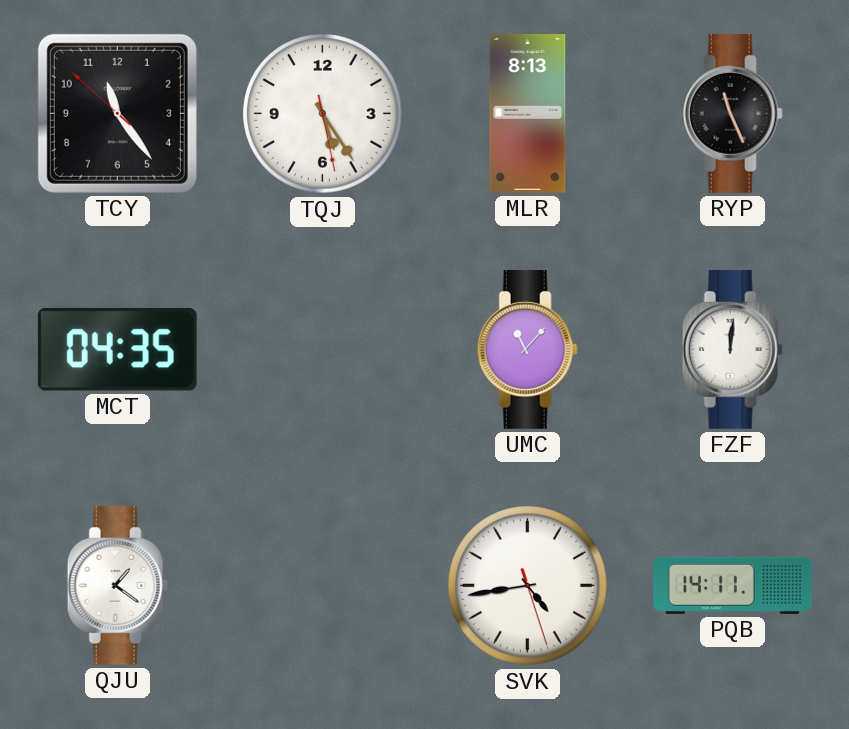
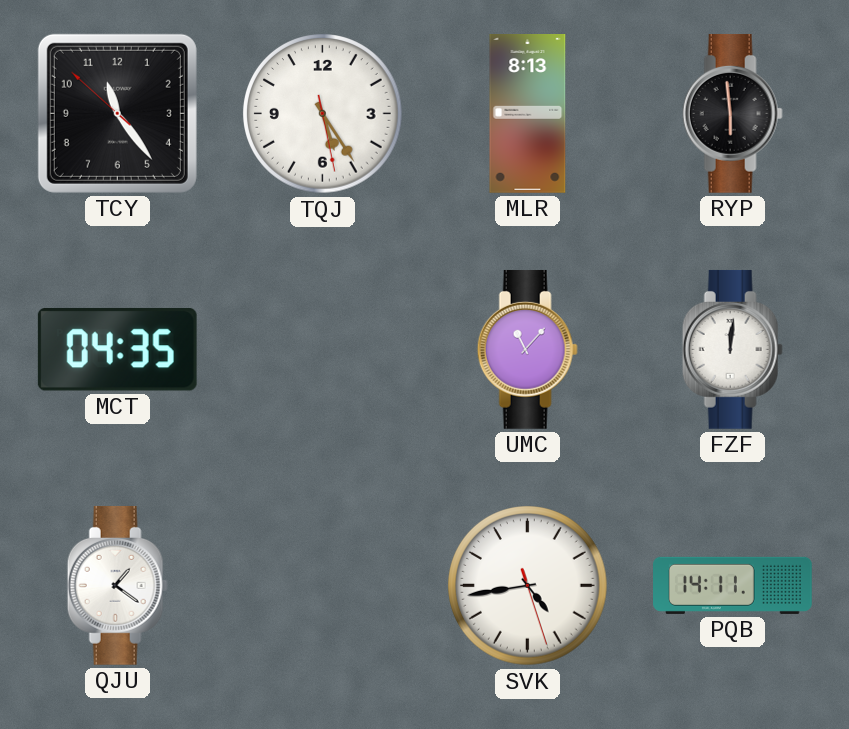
RYP: 11:26 -> 5:59 (732, 113)
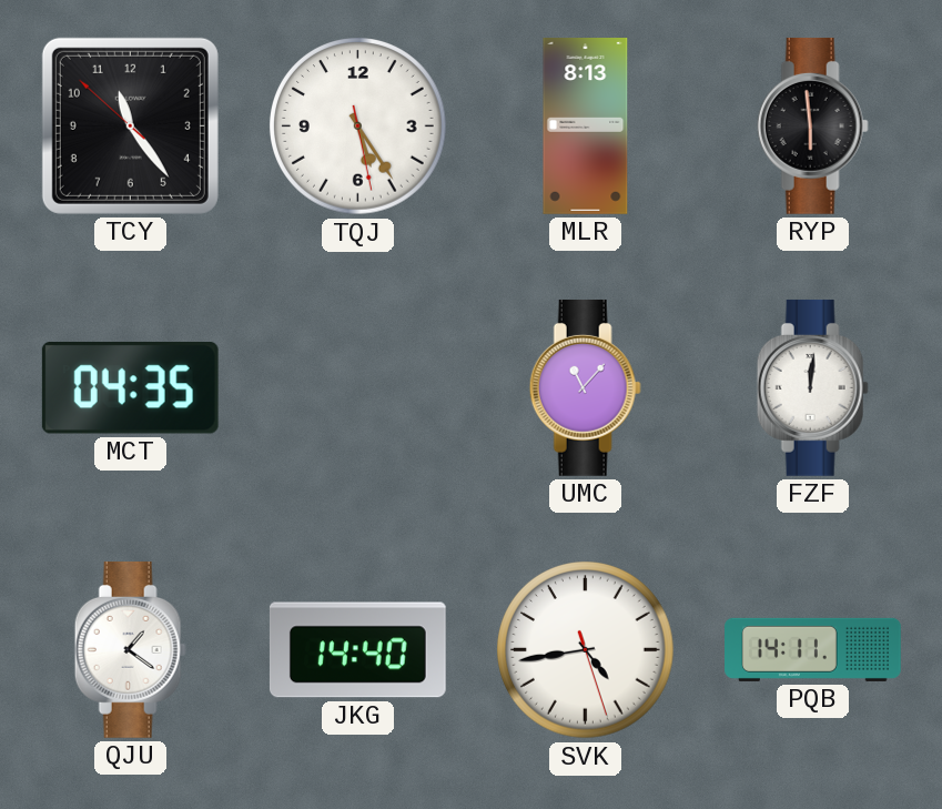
JKG: none -> 14:40 (357, 650)
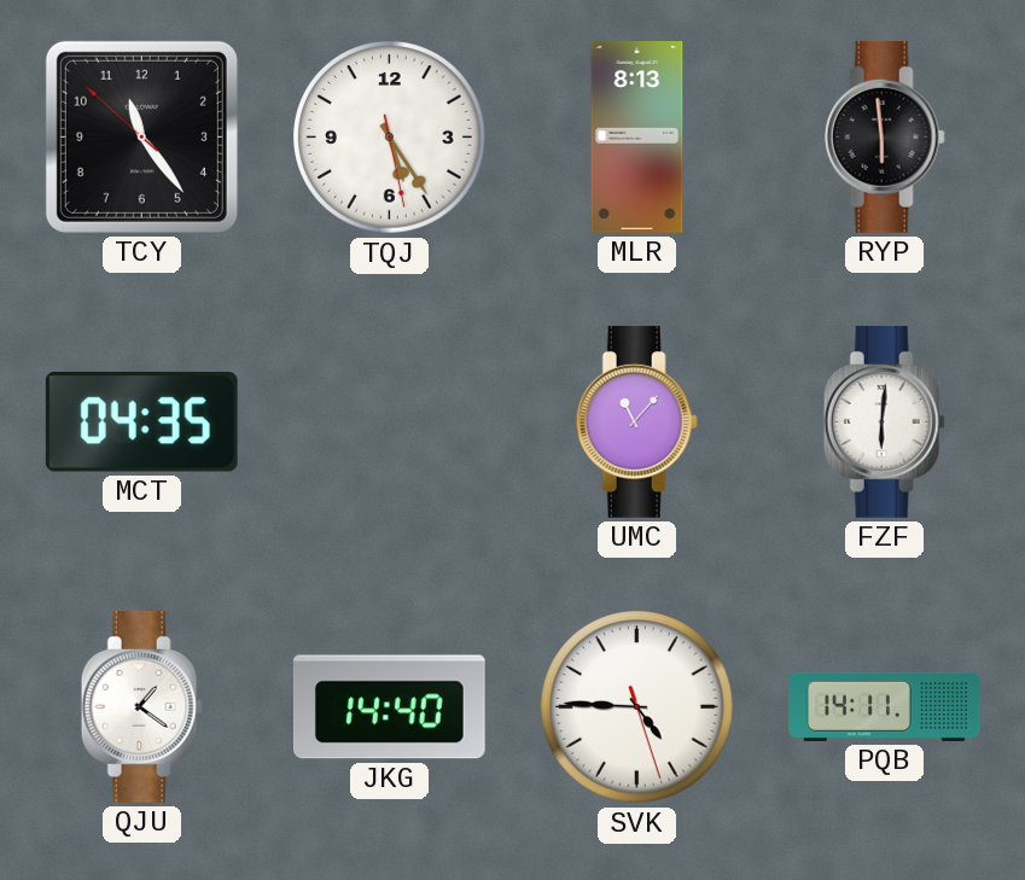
FZF: 12:01 -> 6:01 (884, 421)
SVK: 4:43 -> 4:45 (637, 707)
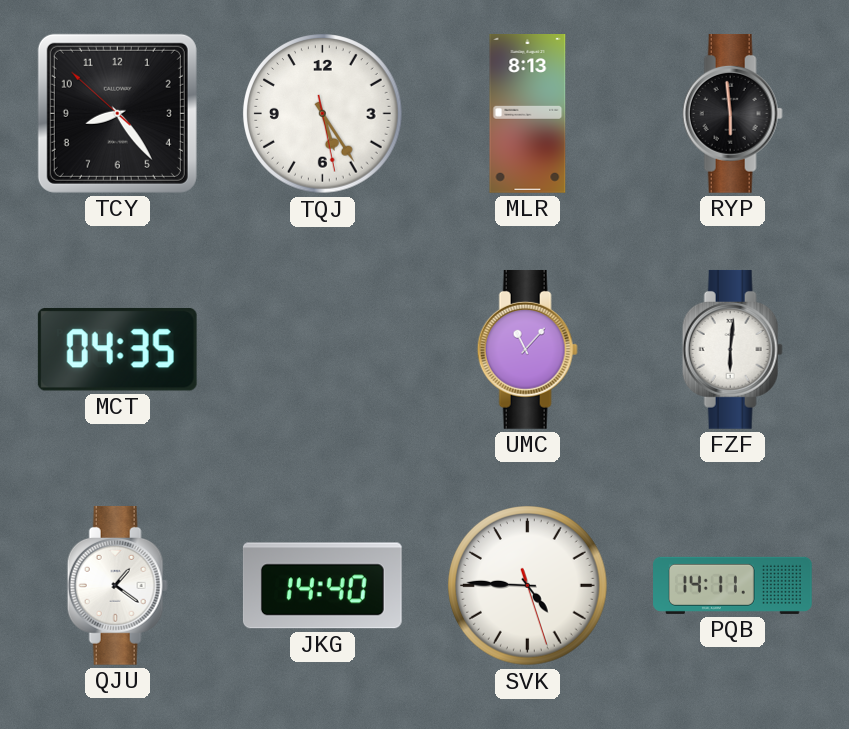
TCY: 11:23 -> 8:23 (117, 113)
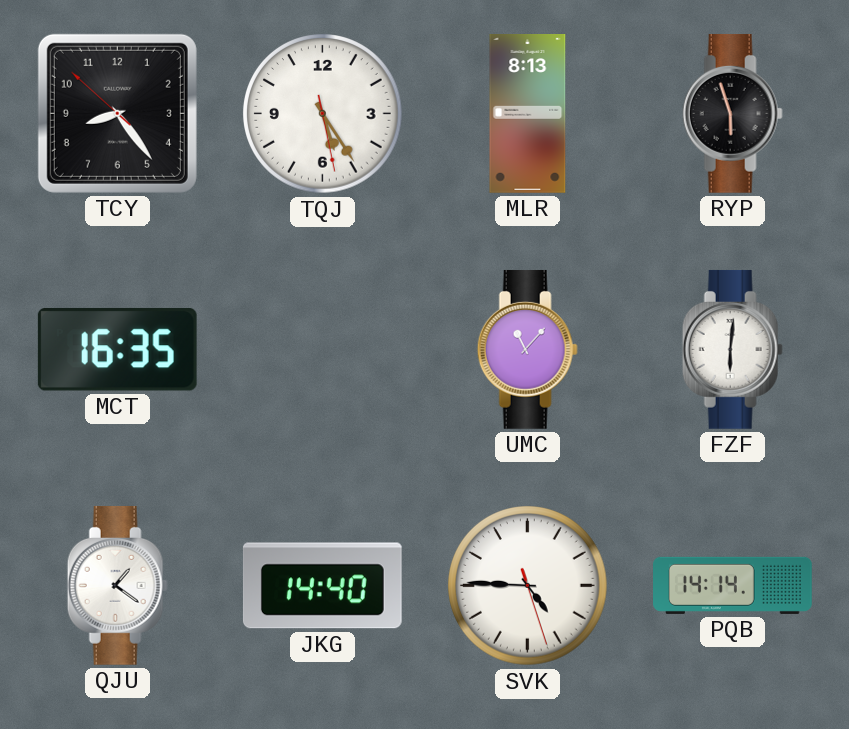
RYP: 5:59 -> 5:57 (732, 113)
MCT: 04:35 -> 16:35 (117, 349)
PQB: 14:11 -> 14:14 (733, 585)
